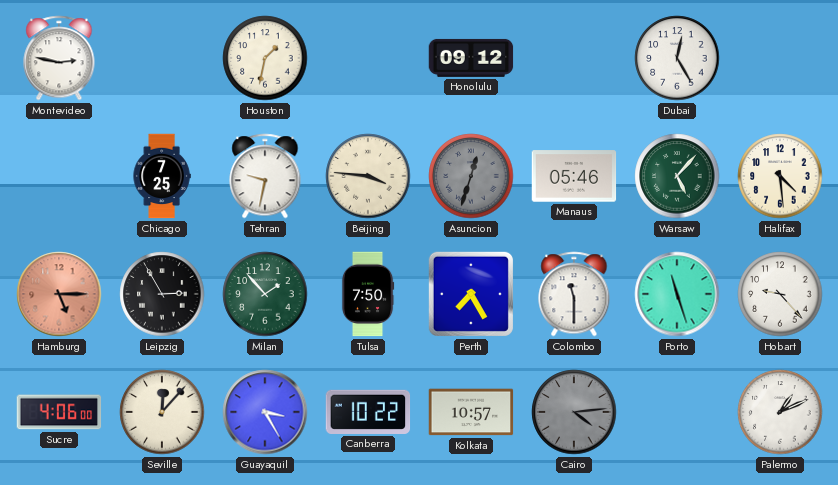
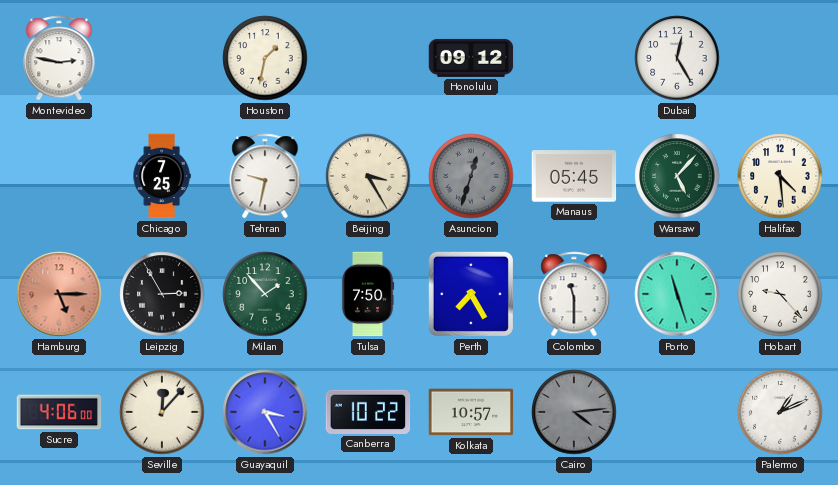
Beijing: 3:46 -> 3:25 (368, 176)
Manaus: 05:46 -> 05:45 (574, 176)
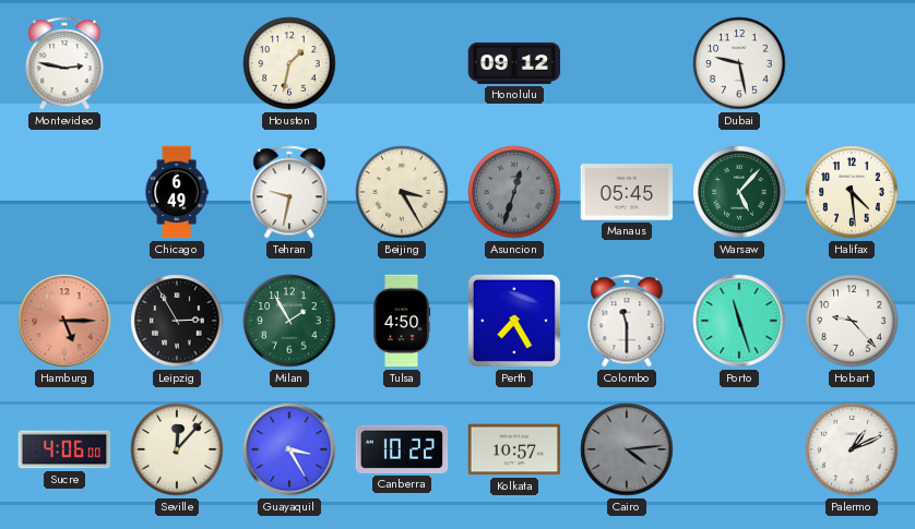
Dubai: 12:25 -> 9:28 (739, 63)
Chicago: 7:25 -> 6:49 (177, 192)
Milan: 1:53 -> 1:55 (289, 321)
Tulsa: 7:50 -> 4:50 (402, 321)
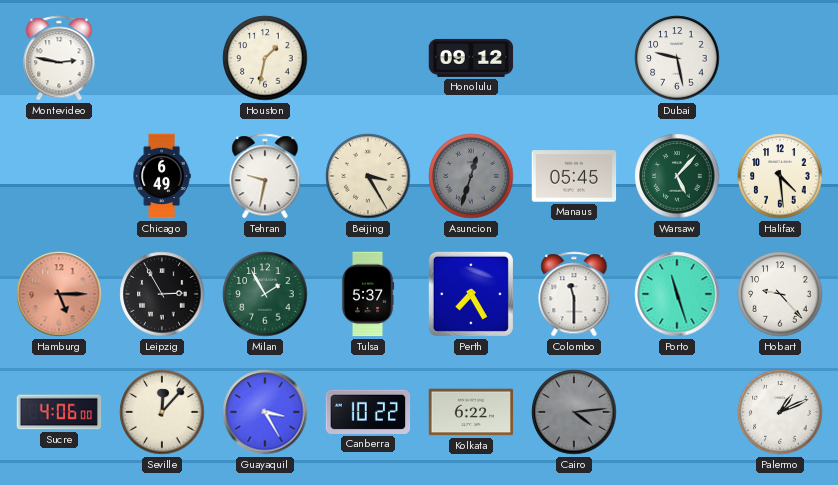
Tulsa: 4:50 -> 5:37 (368, 294)
Kolkata: 10:57 -> 6:22 (471, 412)
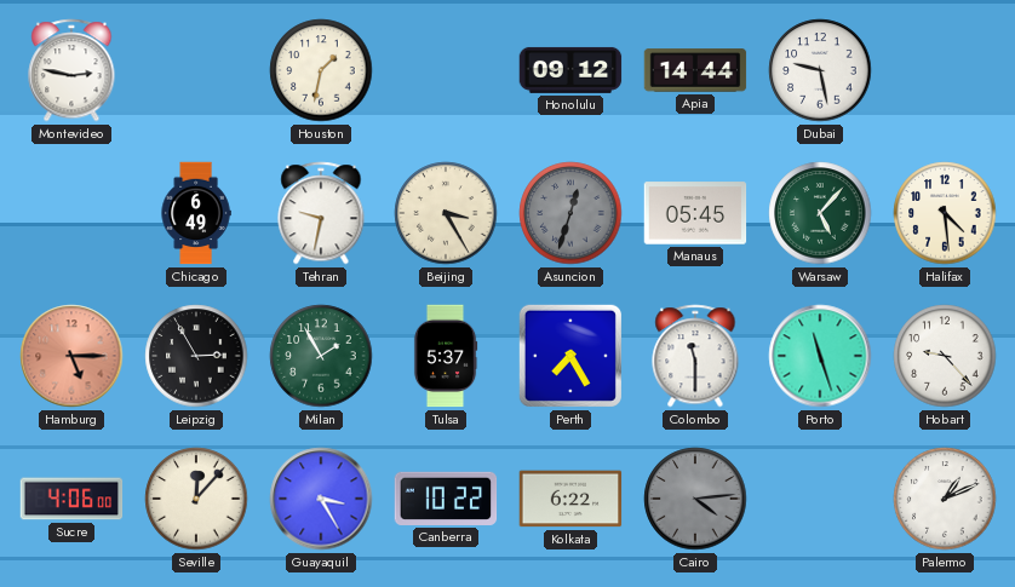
Apia: none -> 14:44 (695, 70)
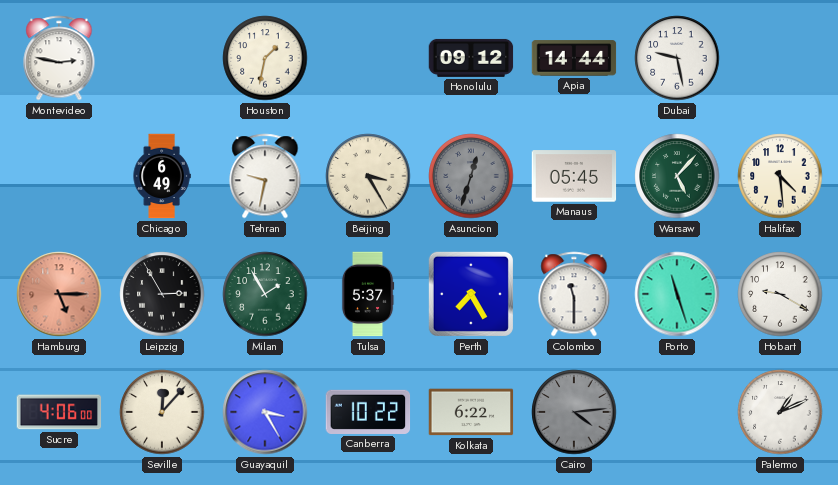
Hobart: 9:23 -> 9:20 (780, 294)
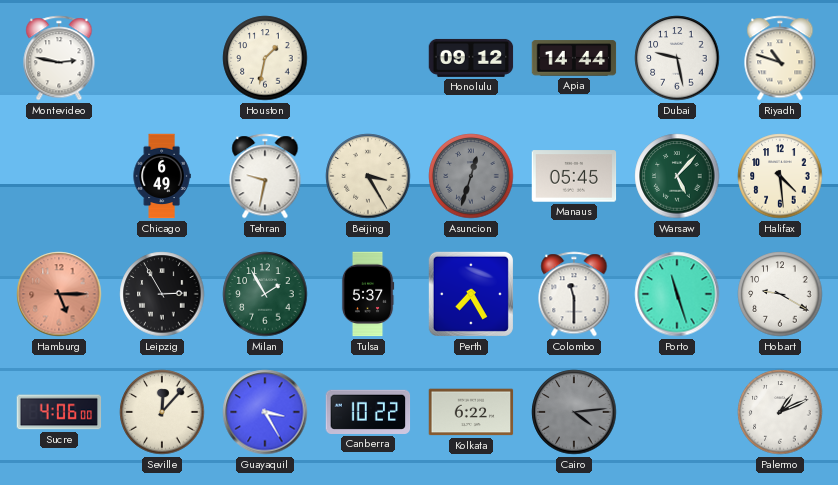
Riyadh: none -> 10:48 (780, 58)
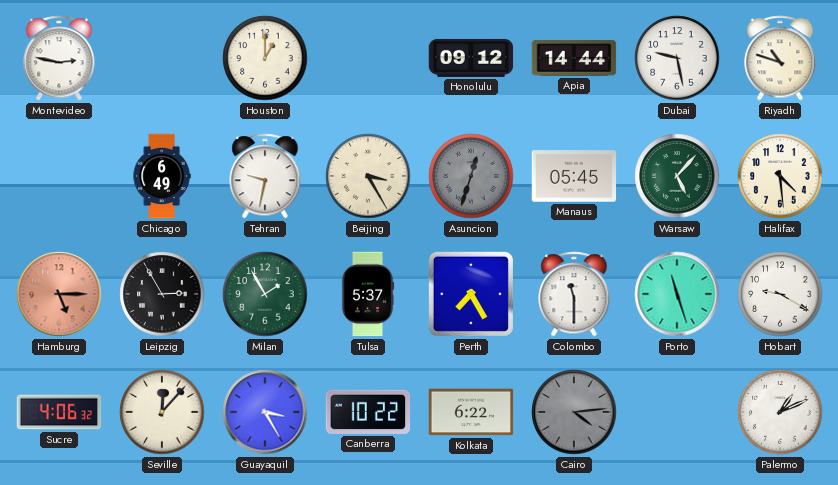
Houston: 1:32 -> 1:00 (265, 58)
Sucre: 4:06:00 -> 4:06:32 (59, 412)
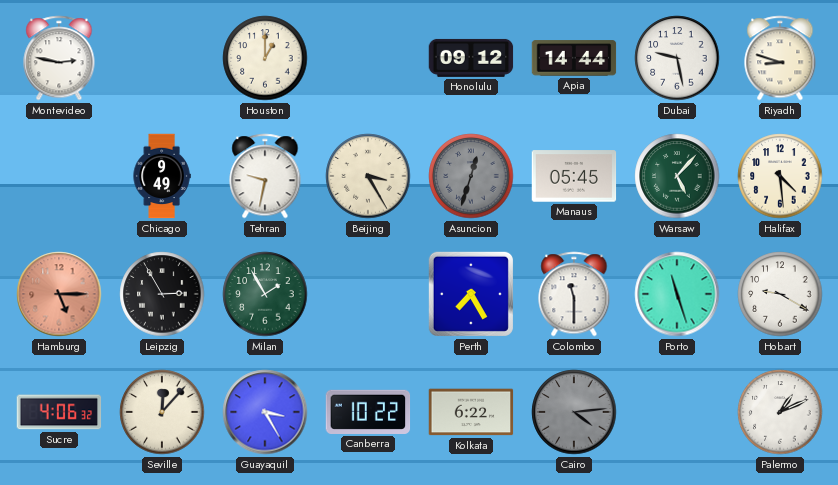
Riyadh: 10:48 -> 8:48 (780, 58)
Chicago: 6:49 -> 9:49 (162, 176)
Tulsa: 5:37 -> none (368, 294)
